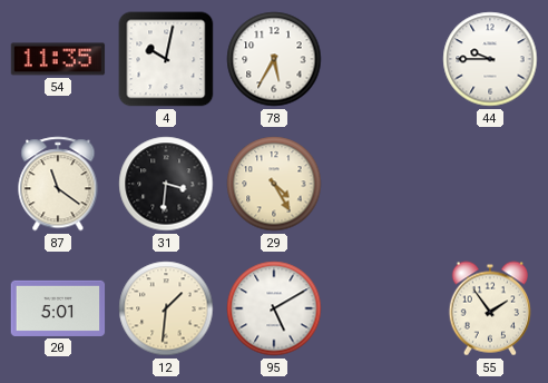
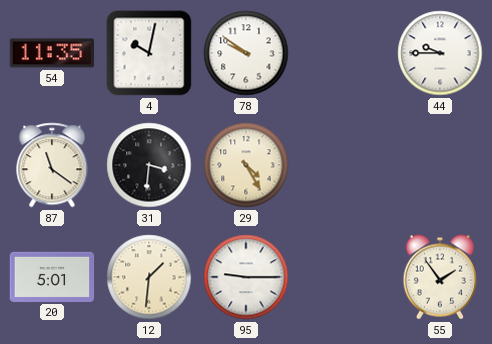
78: 5:35 -> 9:51 (246, 53)
95: 5:10 -> 9:15 (246, 277)
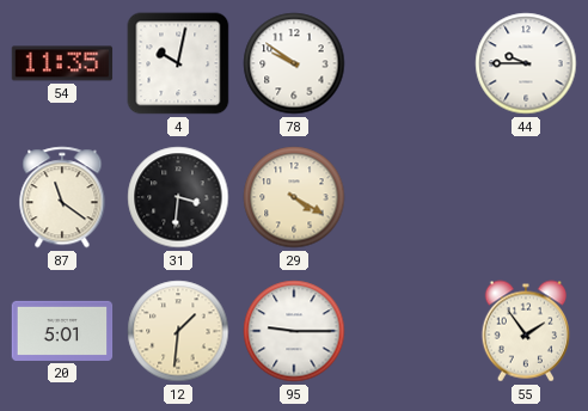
29: 4:25 -> 4:20 (294, 197)
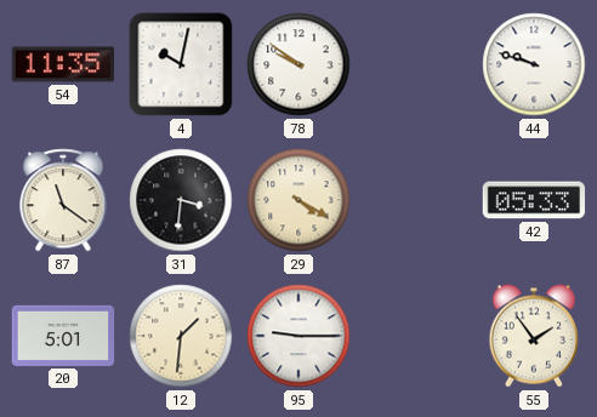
44: 9:45 -> 9:48 (534, 64)
42: none -> 05:33 (534, 200)
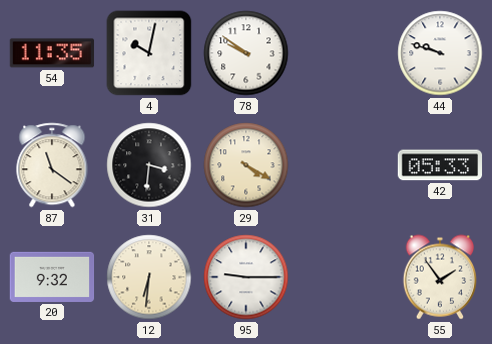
20: 5:01 -> 9:32 (52, 277)
12: 1:31 -> 6:31 (149, 277)
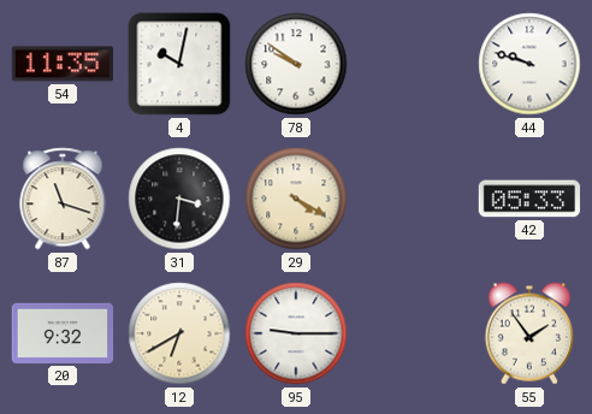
87: 11:21 -> 11:18 (63, 199)
12: 6:31 -> 6:40 (179, 333)
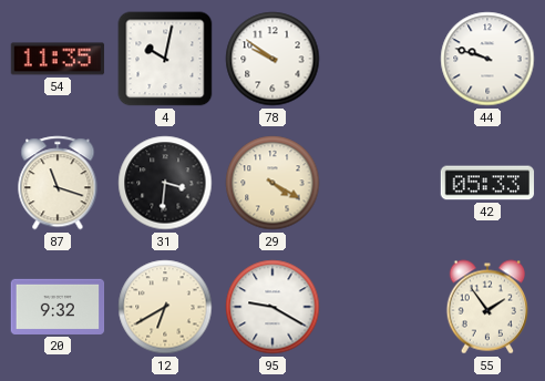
95: 9:15 -> 9:20 (272, 307)
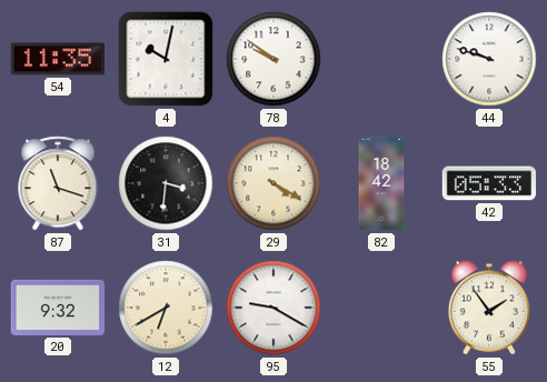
82: none -> 18:42 (381, 183)
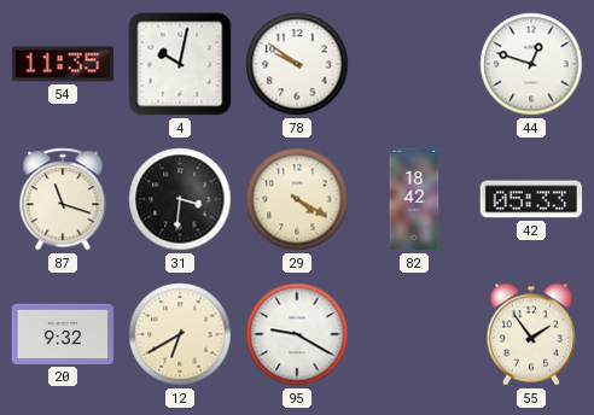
44: 9:48 -> 12:48 (531, 64)
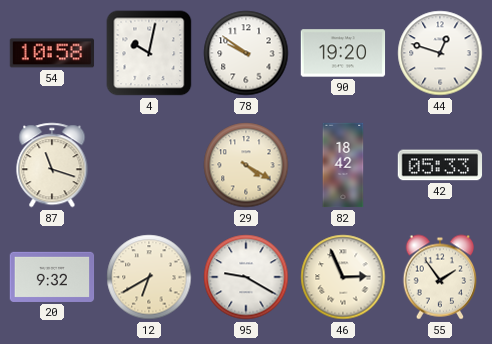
54: 11:35 -> 10:58 (52, 53)
90: none -> 19:20 (343, 53)
31: 3:31 -> none (180, 199)
46: none -> 2:56 (343, 277)
